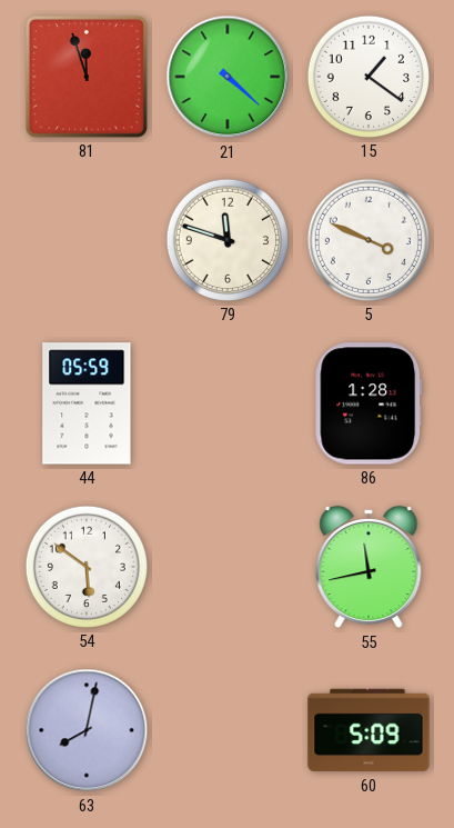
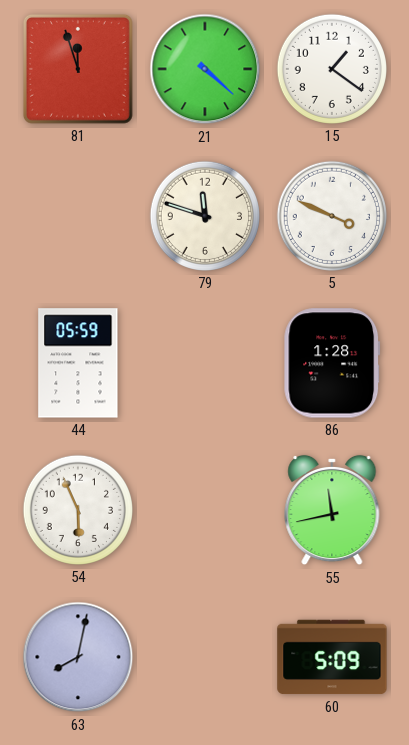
54: 5:51 -> 5:56 (78, 510)
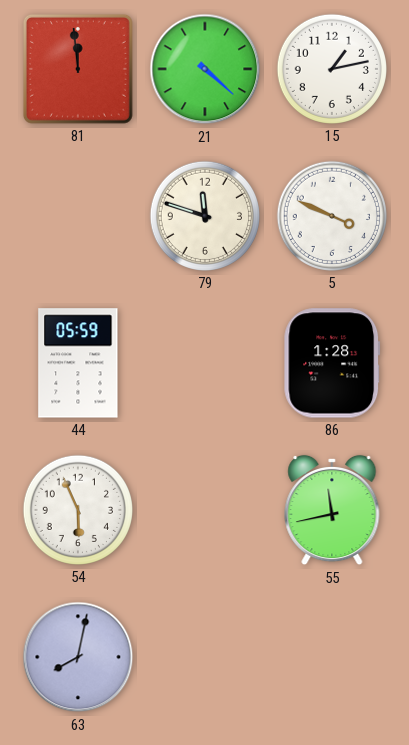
81: 11:57 -> 11:59 (78, 69)
15: 1:21 -> 1:13 (332, 69)
60: 5:09 -> none (332, 657)
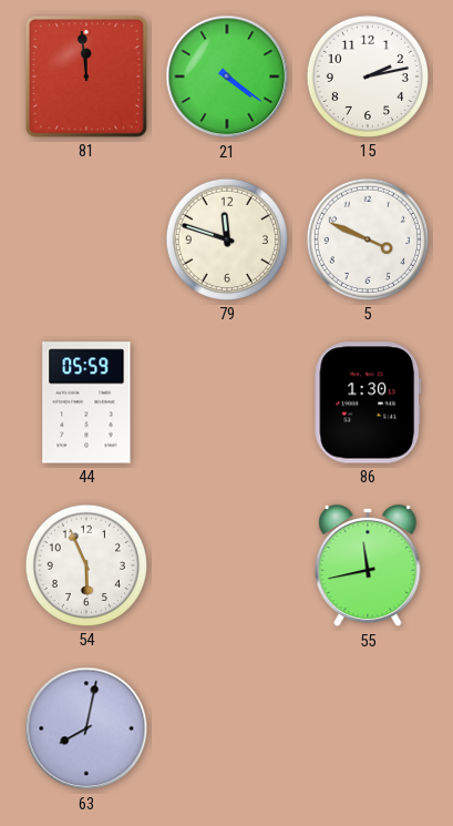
21: 4:22 -> 4:21 (227, 77)
15: 1:13 -> 2:13 (368, 77)
86: 1:28 -> 1:30 (368, 402)
